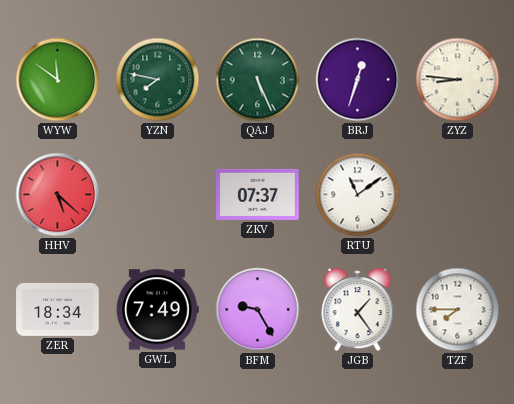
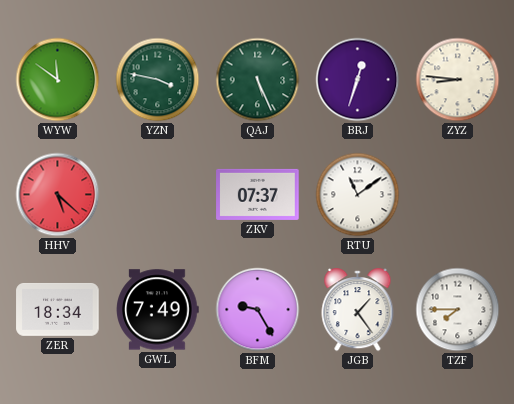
YZN: 7:47 -> 3:47 (158, 80)
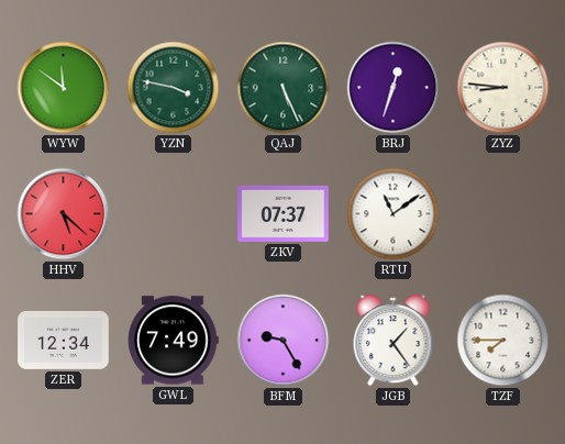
ZER: 18:34 -> 12:34 (64, 340)
